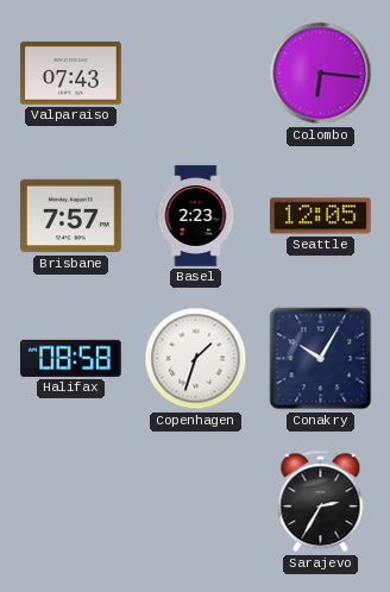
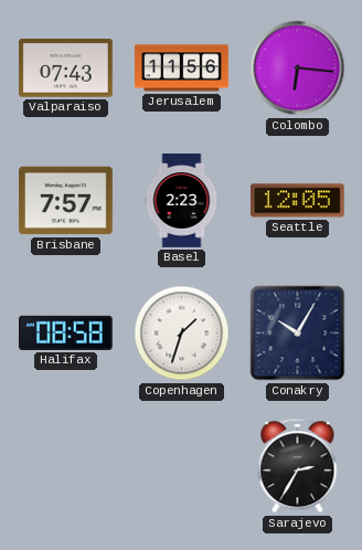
Jerusalem: none -> 11:56 (182, 68)
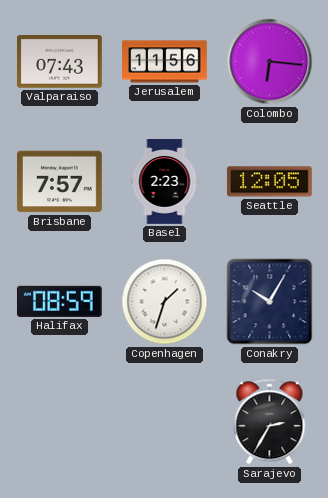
Halifax: 08:58 -> 08:59 (59, 301)
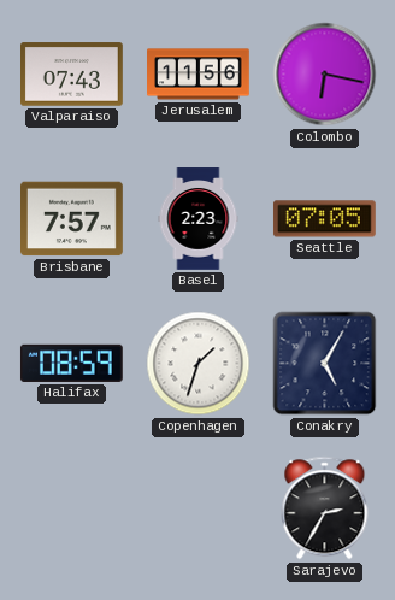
Colombo: 6:16 -> 6:17 (325, 75)
Seattle: 12:05 -> 07:05 (324, 219)
Conakry: 10:05 -> 5:05 (325, 364)
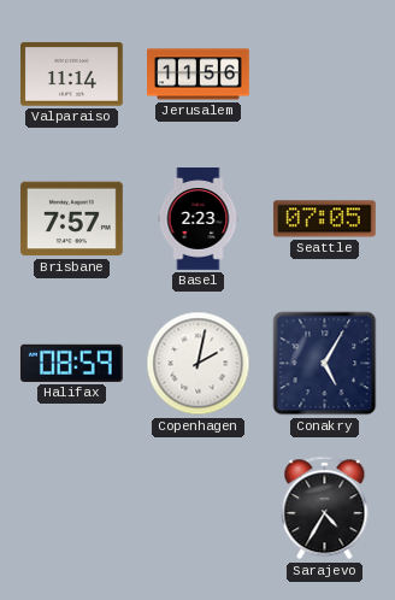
Valparaiso: 07:43 -> 11:14 (72, 75)
Colombo: 6:17 -> none (325, 75)
Copenhagen: 1:33 -> 2:02 (199, 364)
Sarajevo: 2:35 -> 4:35 (325, 508)
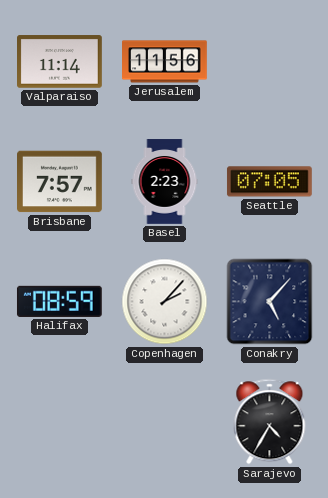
Copenhagen: 2:02 -> 2:07 (165, 302)
Conakry: 5:05 -> 5:07 (270, 302)
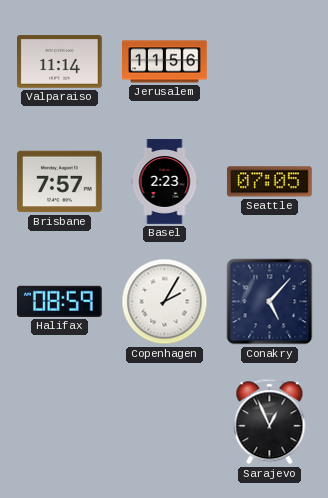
Copenhagen: 2:07 -> 2:05 (165, 302)
Sarajevo: 4:35 -> 12:56 (270, 422)
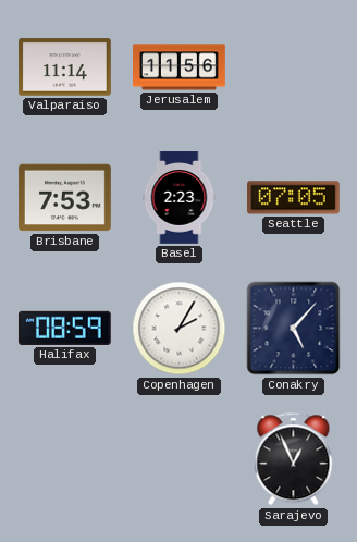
Brisbane: 7:57 -> 7:53 (65, 198)
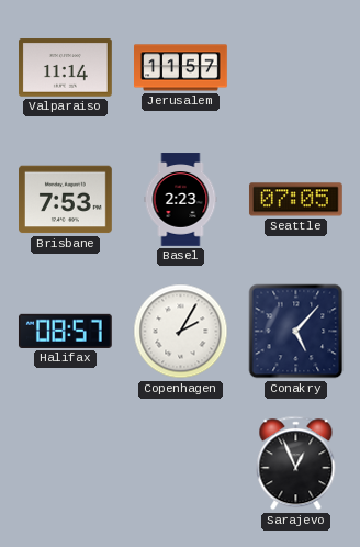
Jerusalem: 11:56 -> 11:57 (181, 68)
Halifax: 08:59 -> 08:57 (65, 331)
